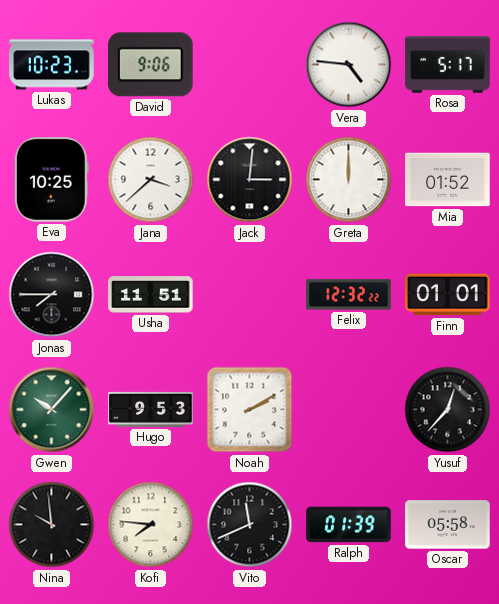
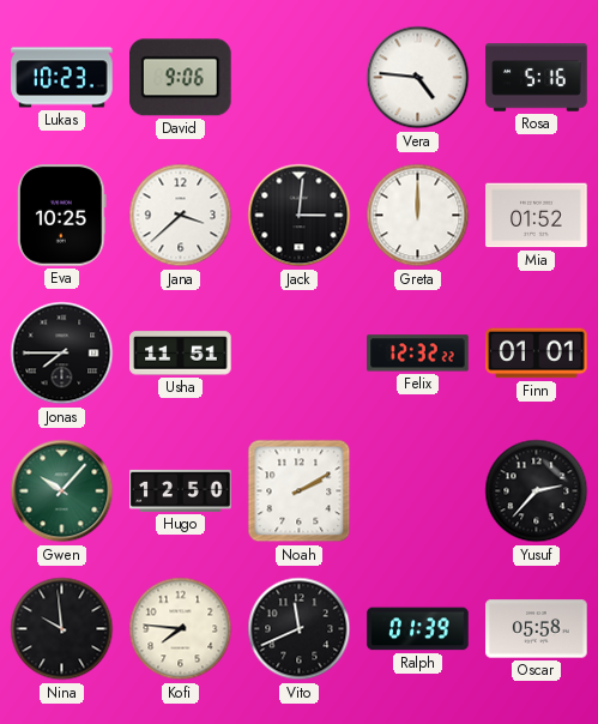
Rosa: 5:17 -> 5:16 (537, 78)
Hugo: 9:53 -> 12:50 (181, 490)
Yusuf: 12:37 -> 2:37 (537, 491)
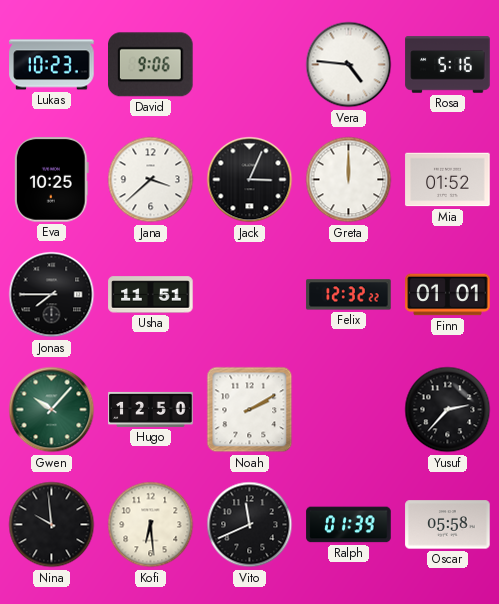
Jack: 3:01 -> 3:04 (250, 180)
Kofi: 7:46 -> 6:29 (151, 525)
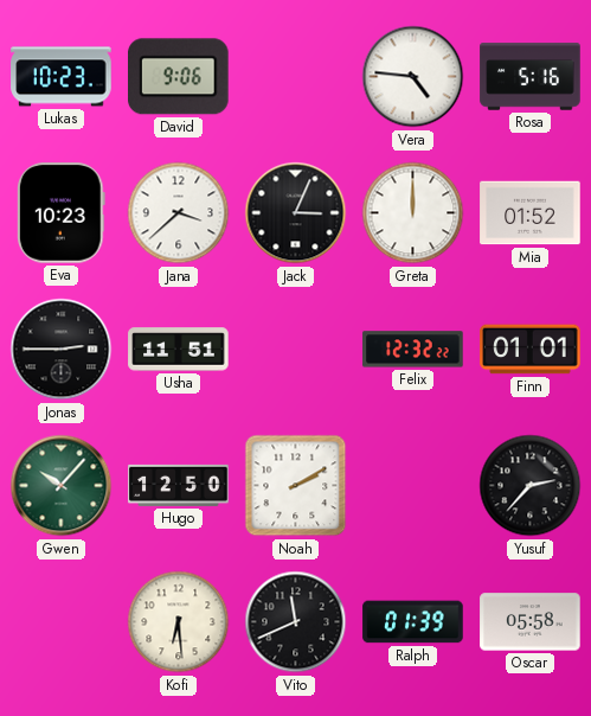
Eva: 10:25 -> 10:23 (60, 213)
Jonas: 7:45 -> 2:45 (62, 350)
Nina: 9:59 -> none (52, 525)
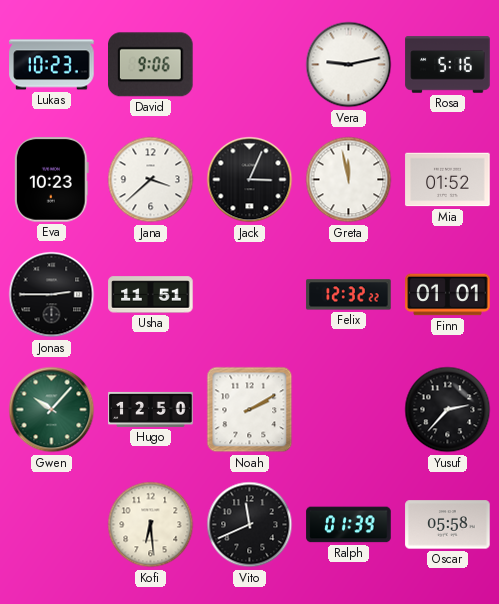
Vera: 4:46 -> 9:13 (349, 65)
Greta: 12:00 -> 11:58 (349, 180)
